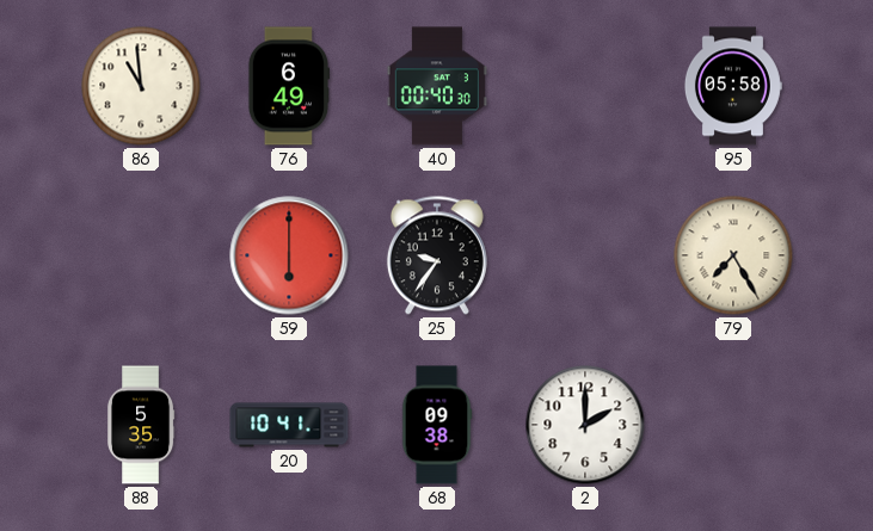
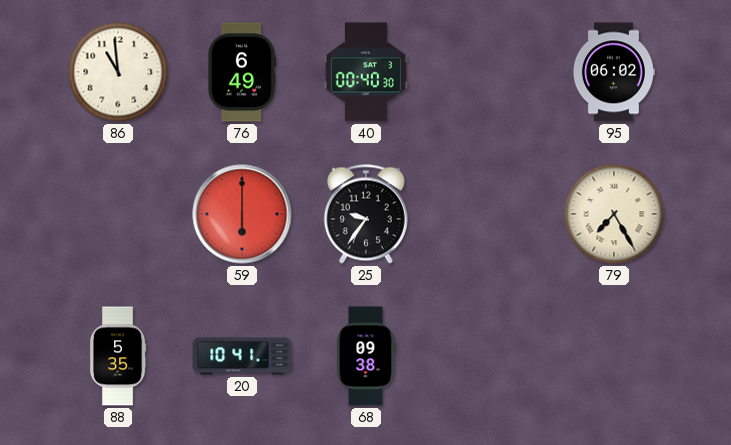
95: 05:58 -> 06:02 (613, 72)
2: 2:00 -> none (585, 425)
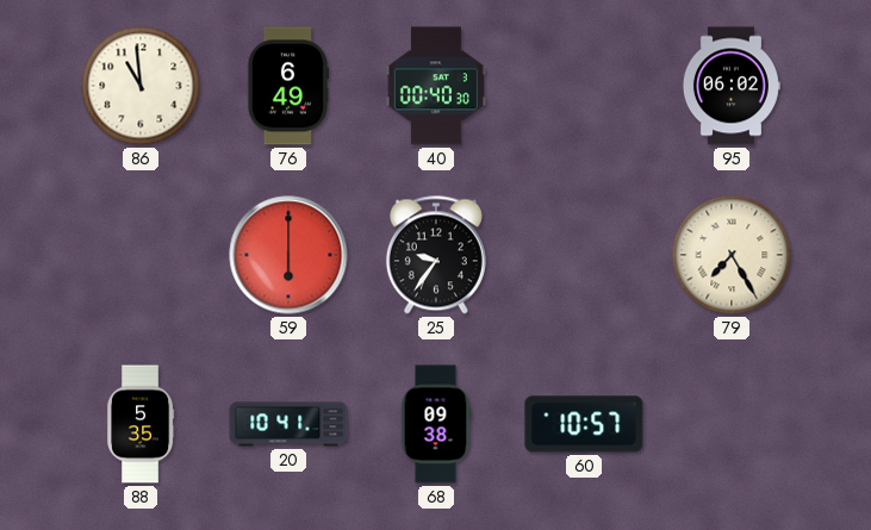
60: none -> 10:57 (584, 424)
